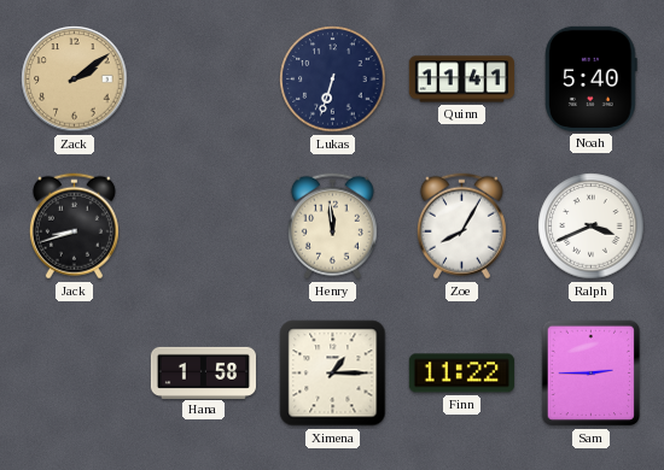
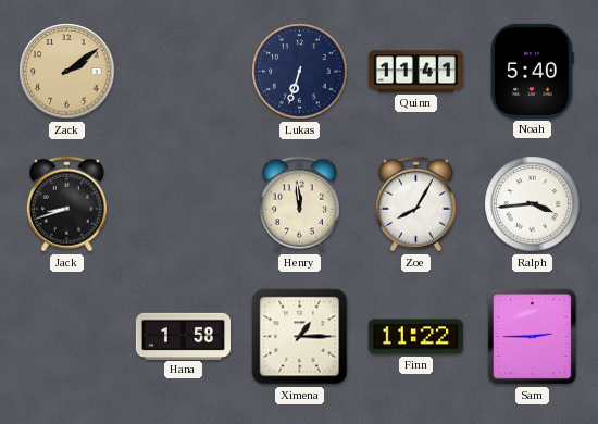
Ralph: 3:41 -> 3:44 (533, 204)
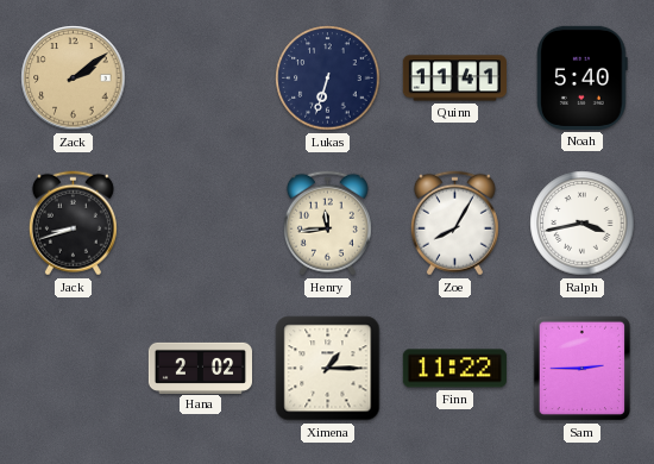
Henry: 11:59 -> 11:44 (327, 224)
Ralph: 3:44 -> 3:43 (583, 224)
Hana: 1:58 -> 2:02 (200, 368)
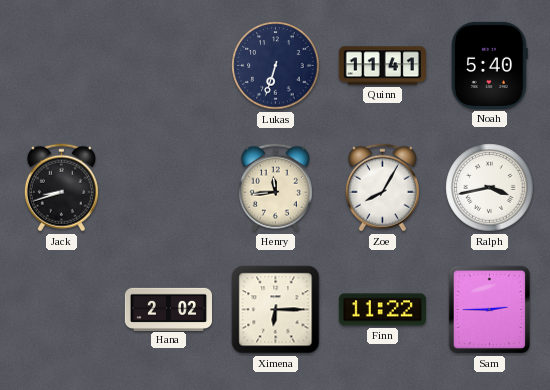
Zack: 2:09 -> none (74, 79)
Ximena: 1:15 -> 6:15 (276, 310)
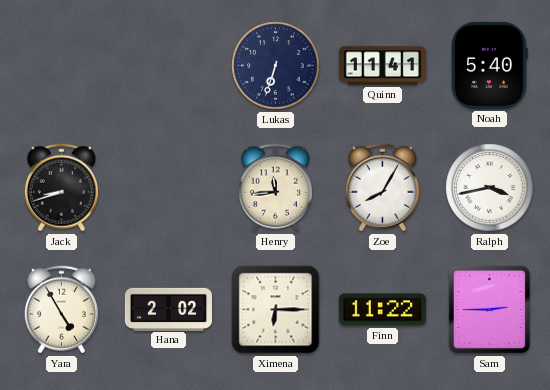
Yara: none -> 4:55 (61, 310)
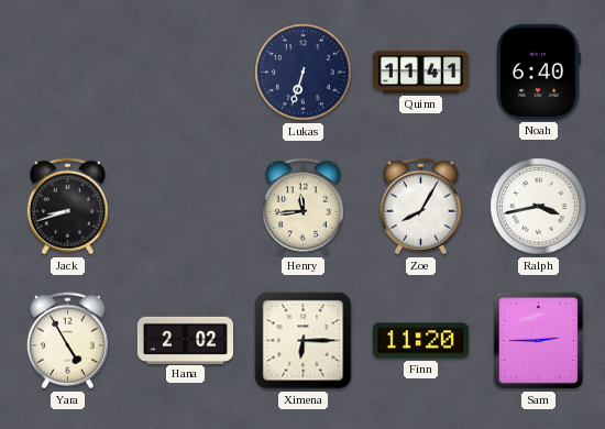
Noah: 5:40 -> 6:40 (539, 71)
Finn: 11:22 -> 11:20 (420, 341)
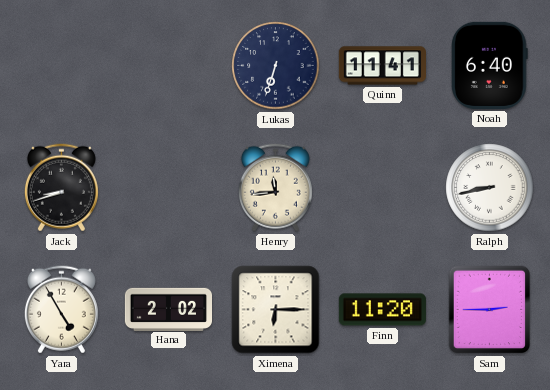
Zoe: 8:05 -> none (420, 207)
Ralph: 3:43 -> 8:43 (490, 188)
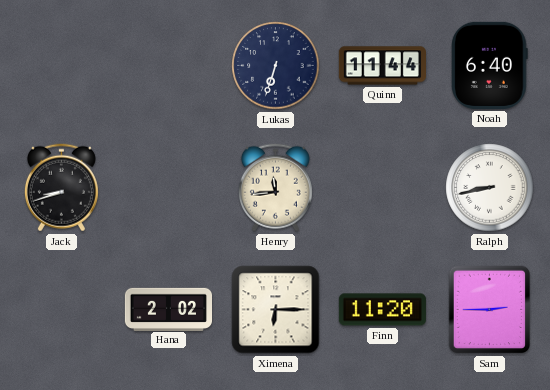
Quinn: 11:41 -> 11:44 (382, 66)
Yara: 4:55 -> none (61, 310)
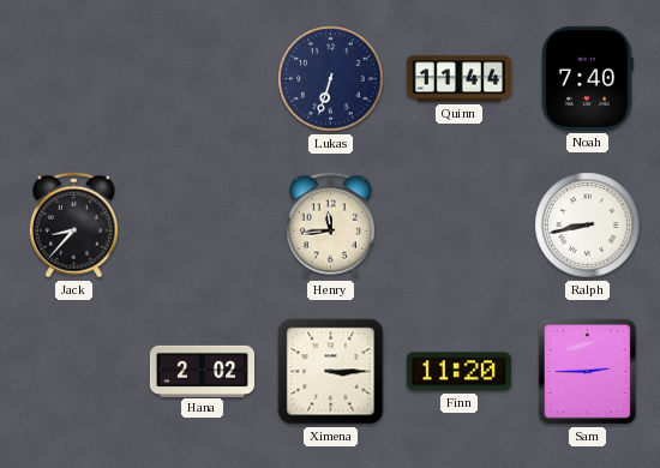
Noah: 6:40 -> 7:40 (588, 78)
Jack: 8:42 -> 8:37 (73, 226)
Ximena: 6:15 -> 3:15 (331, 372)
